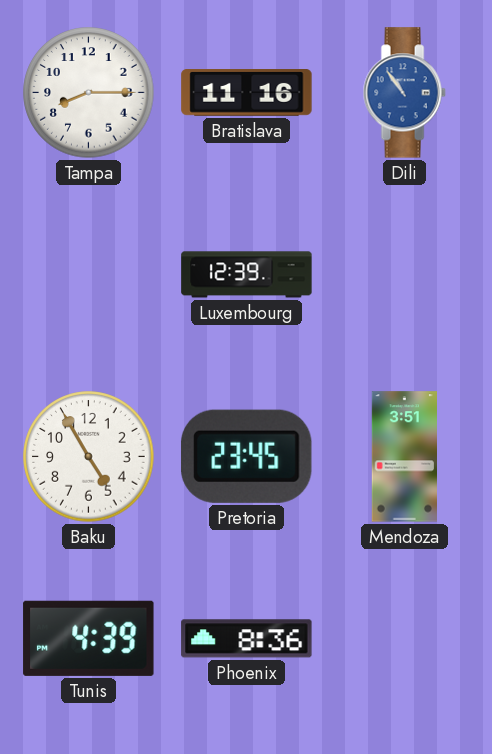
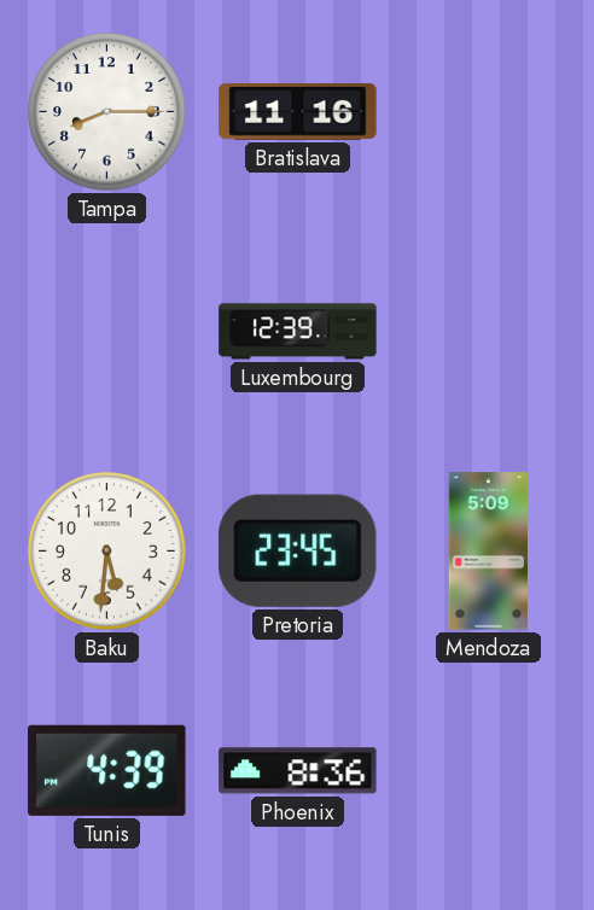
Dili: 10:54 -> none (404, 93)
Baku: 4:55 -> 5:31 (107, 552)
Mendoza: 3:51 -> 5:09 (488, 552)
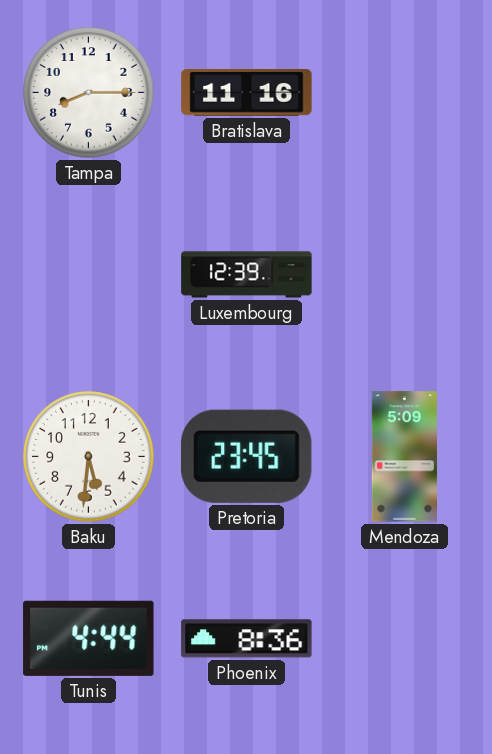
Tunis: 4:39 -> 4:44 (89, 638)
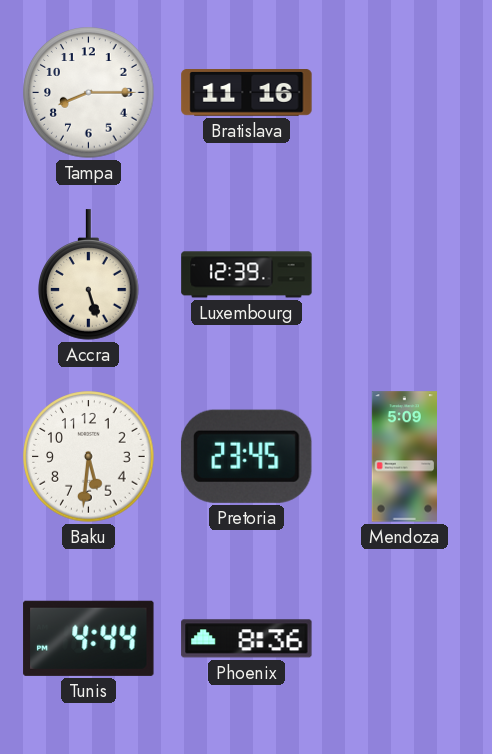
Accra: none -> 5:27 (89, 275)
